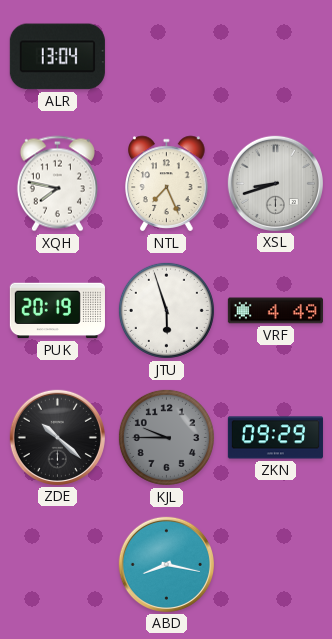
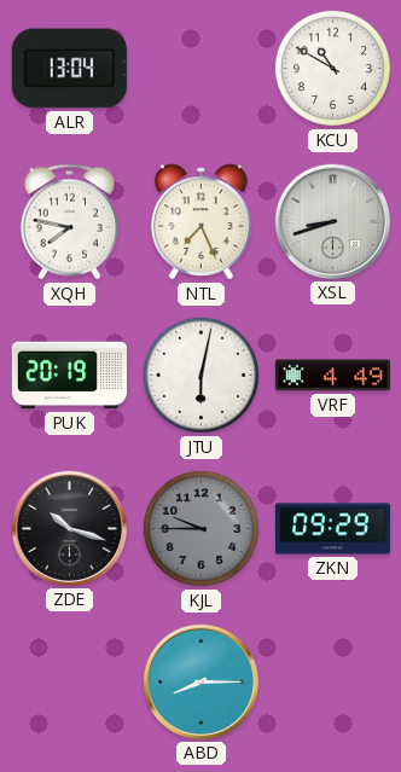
KCU: none -> 10:50 (332, 68)
JTU: 5:57 -> 6:02 (200, 375)
ZDE: 10:22 -> 10:18 (69, 528)
ABD: 8:17 -> 8:15 (200, 681)
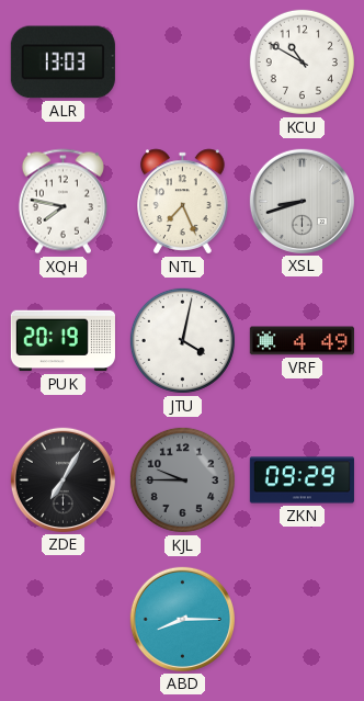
ALR: 13:04 -> 13:03 (62, 63)
JTU: 6:02 -> 4:02 (182, 340)
ZDE: 10:18 -> 7:05 (62, 479)
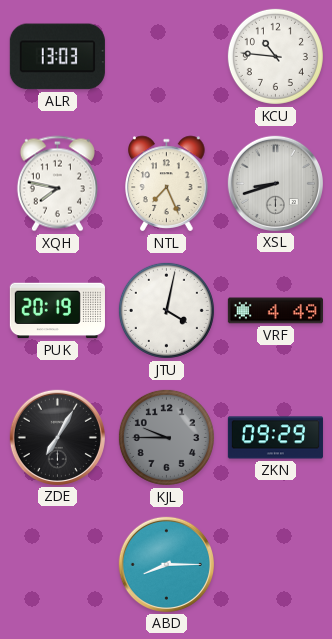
KCU: 10:50 -> 10:46 (275, 56)
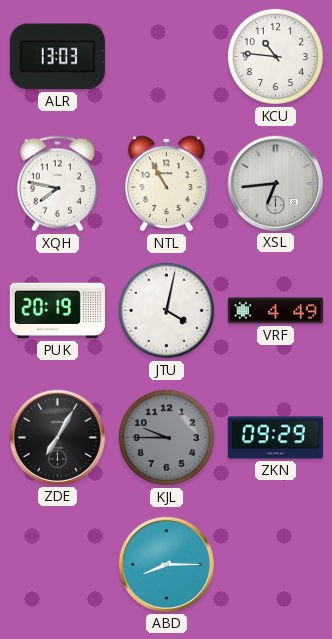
NTL: 7:26 -> 10:55 (167, 184)
XSL: 8:42 -> 6:44 (275, 183)
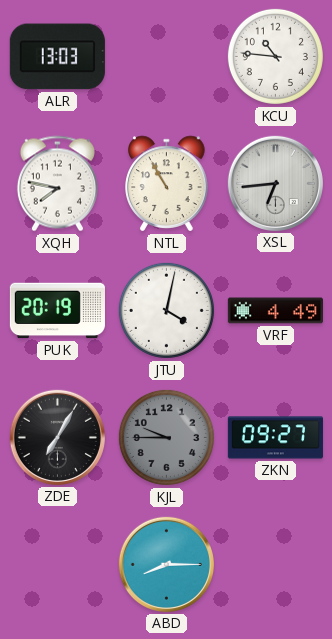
ZKN: 09:29 -> 09:27 (275, 438)
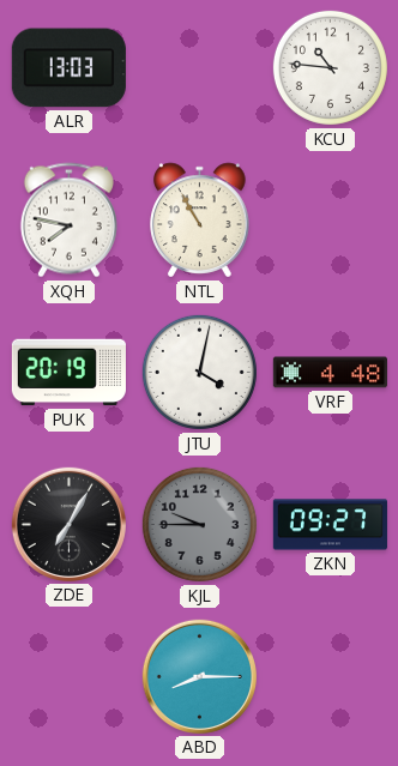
XSL: 6:44 -> none (275, 183)
VRF: 4:49 -> 4:48 (330, 373)
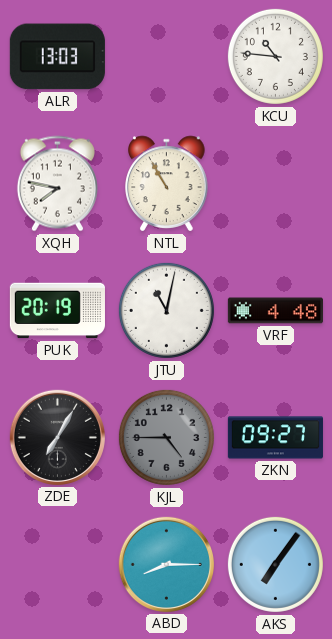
JTU: 4:02 -> 11:02 (166, 310)
KJL: 9:45 -> 4:45 (166, 437)
AKS: none -> 7:06 (275, 564)
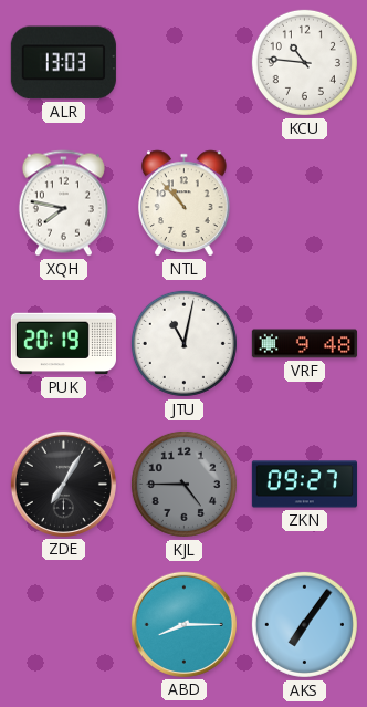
NTL: 10:55 -> 10:53 (185, 204)
VRF: 4:48 -> 9:48 (304, 344)
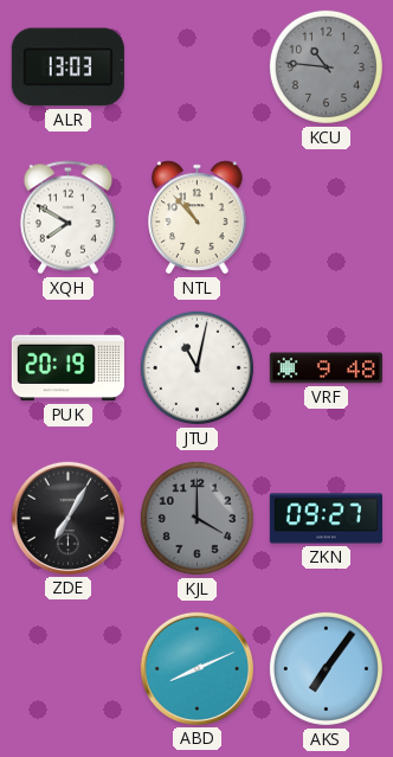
KCU dial: white -> grey (326, 66)
XQH: 7:47 -> 7:50 (67, 218)
KJL: 4:45 -> 4:00 (196, 518)
ABD: 8:15 -> 8:11 (196, 668)
